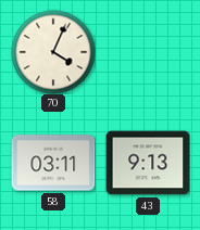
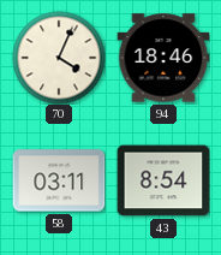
94: none -> 18:46 (163, 58)
43: 9:13 -> 8:54 (163, 180)
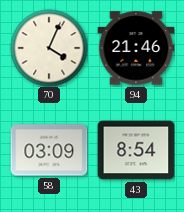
94: 18:46 -> 21:46 (136, 48)
58: 03:11 -> 03:09 (49, 150)
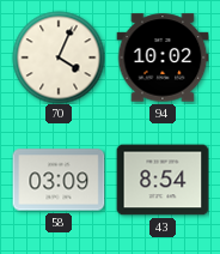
94: 21:46 -> 10:02 (163, 58)
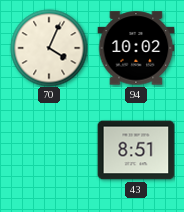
58: 03:09 -> none (59, 180)
43: 8:54 -> 8:51 (136, 150)
